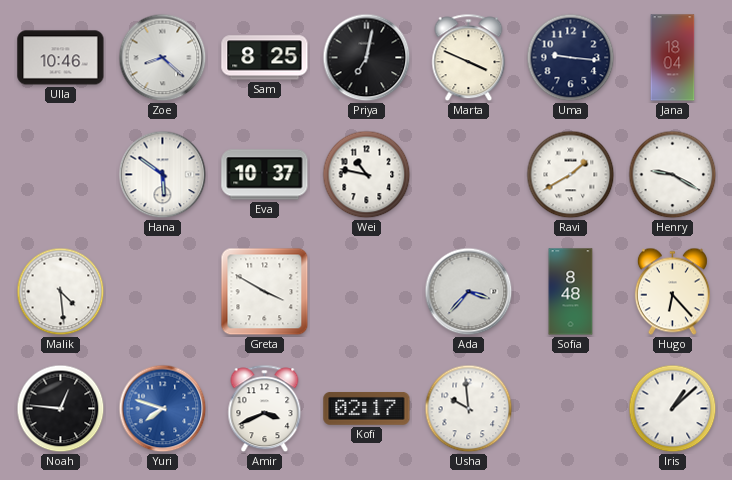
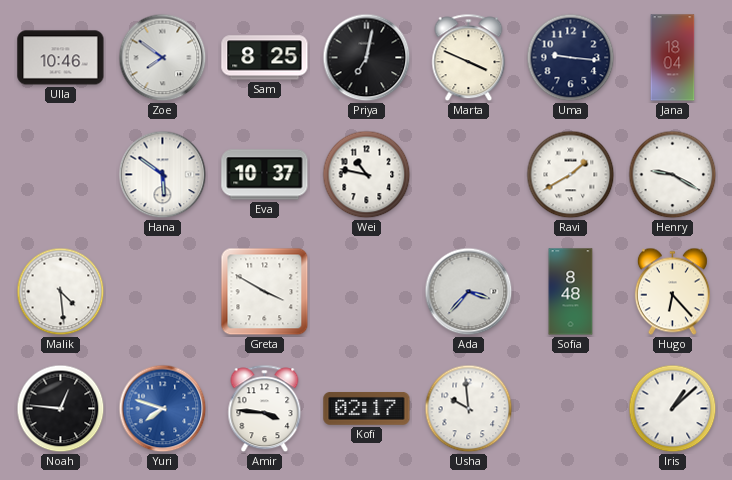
Zoe: 8:22 -> 7:51 (163, 58)
Amir: 3:41 -> 3:46 (265, 409)
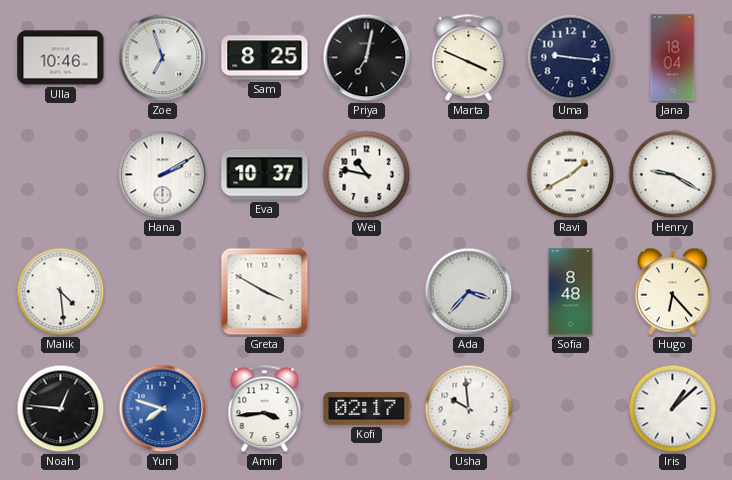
Zoe: 7:51 -> 6:57 (163, 58)
Hana: 5:51 -> 2:10 (163, 175)
Amir: 3:46 -> 3:44 (265, 409)
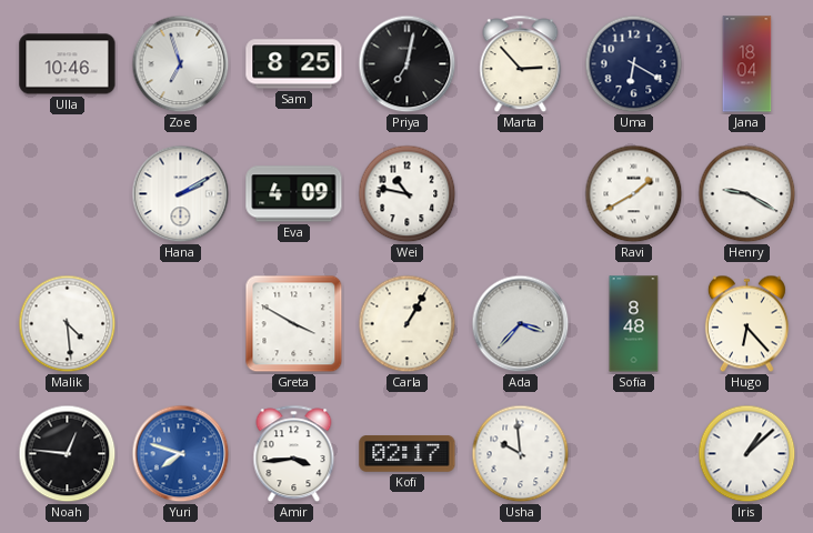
Marta: 3:49 -> 2:53 (521, 64)
Uma: 9:16 -> 6:20 (634, 64)
Eva: 10:37 -> 4:09 (294, 194)
Carla: none -> 1:05 (408, 324)
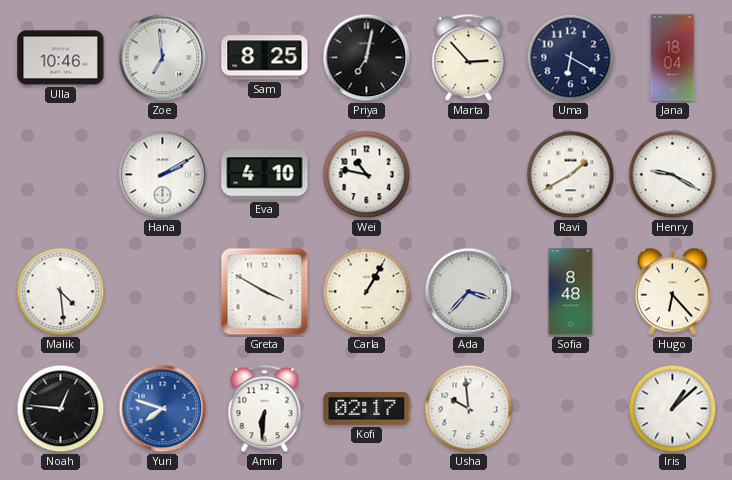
Zoe: 6:57 -> 6:59 (163, 58)
Eva: 4:09 -> 4:10 (265, 175)
Amir: 3:44 -> 6:31 (265, 409)
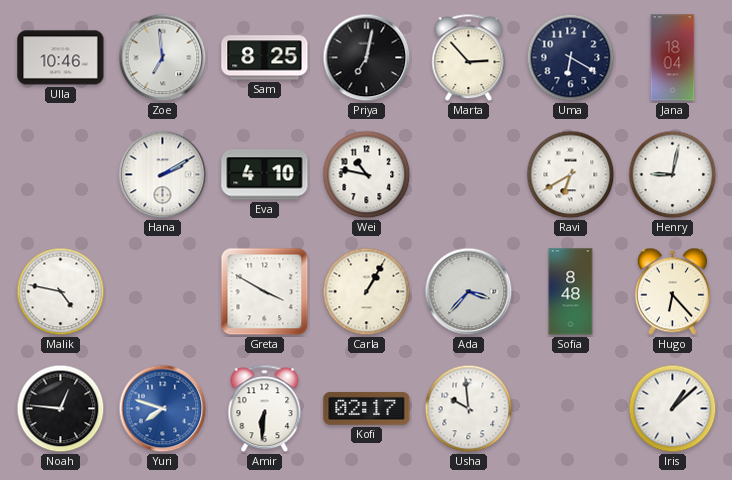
Ravi: 1:40 -> 6:40 (571, 175)
Henry: 9:20 -> 9:02 (673, 175)
Malik: 4:29 -> 4:47 (61, 292)
